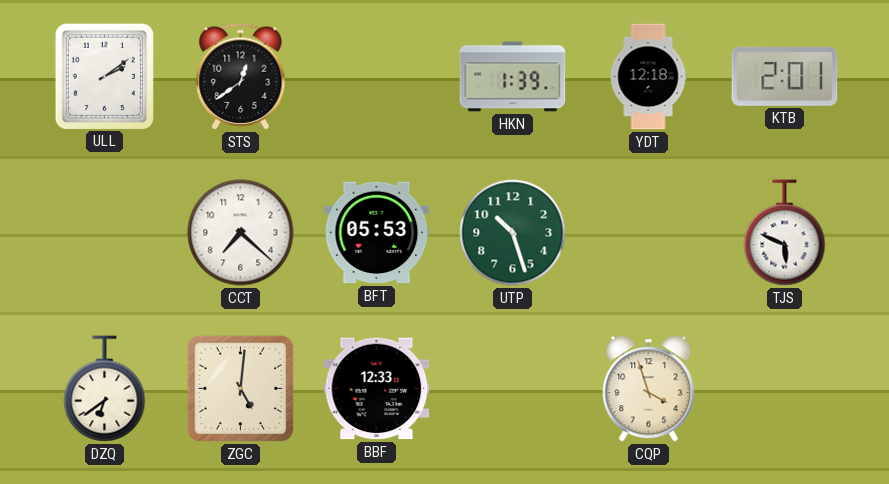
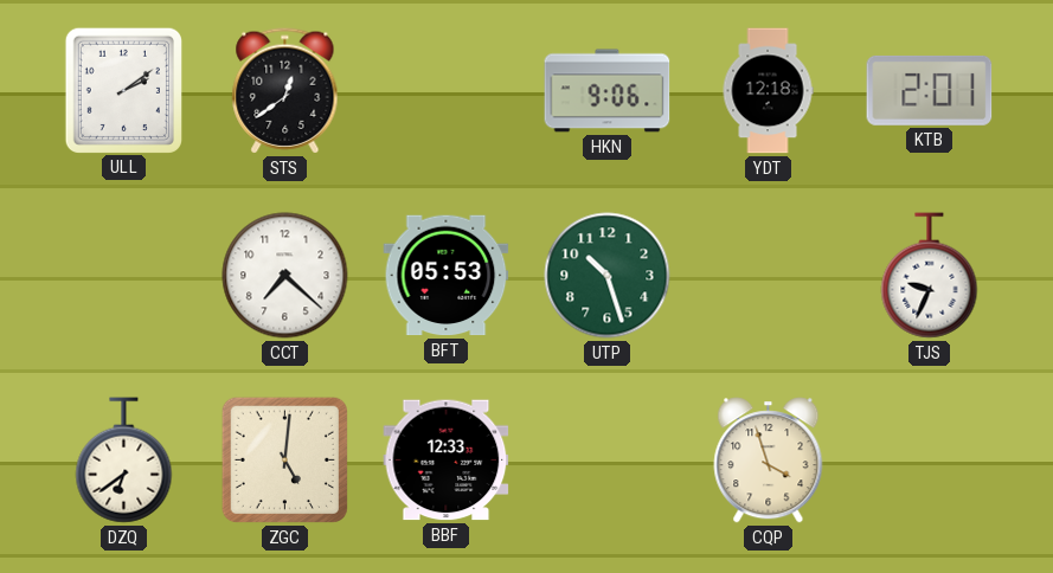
HKN: 1:39 -> 9:06 (608, 91)
TJS: 5:49 -> 9:34 (930, 276)
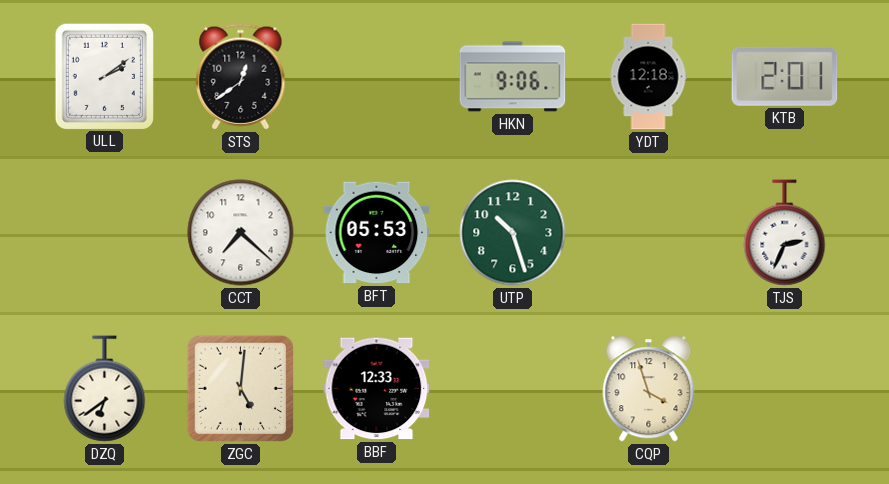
TJS: 9:34 -> 2:34 (785, 233)
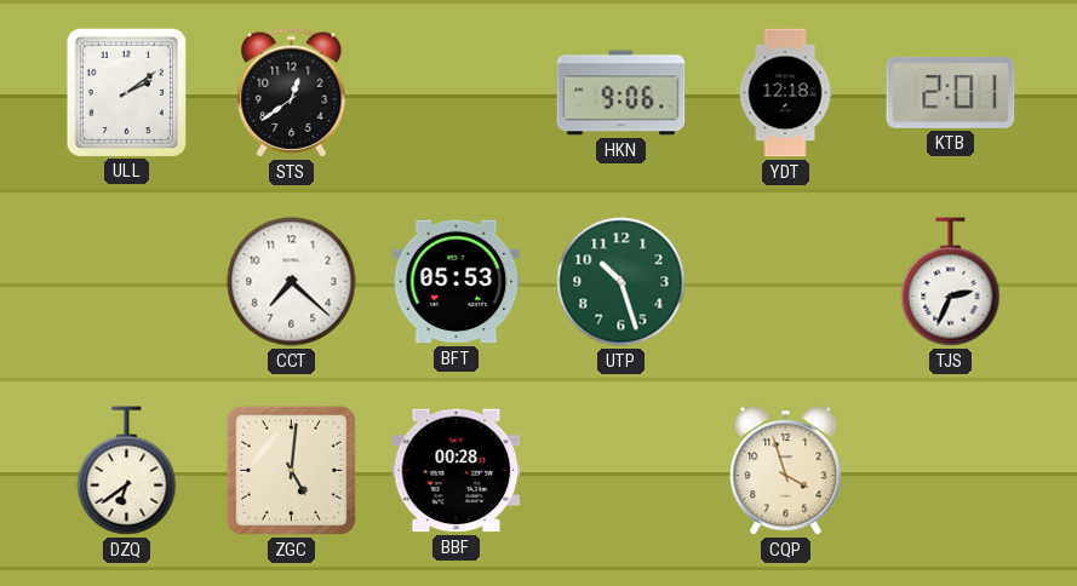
BBF: 12:33 -> 00:28 (457, 471)
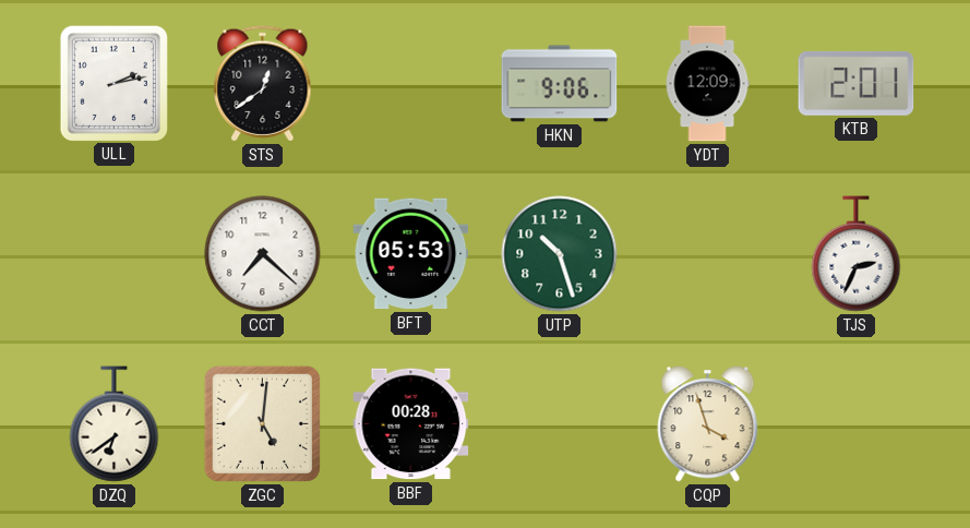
ULL: 2:09 -> 2:13 (113, 83)
YDT: 12:18 -> 12:09 (707, 84)
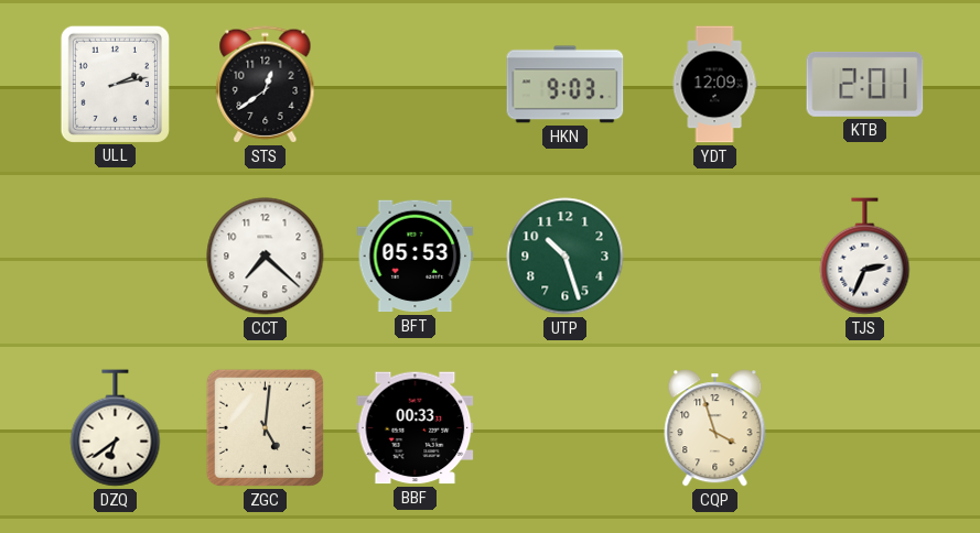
HKN: 9:06 -> 9:03 (566, 85)
BBF: 00:28 -> 00:33 (416, 428)
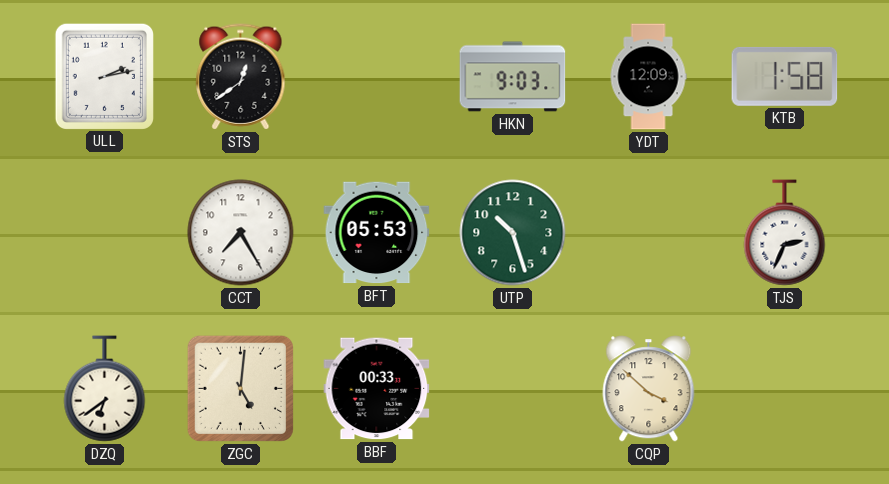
KTB: 2:01 -> 1:58 (785, 76)
CCT: 7:22 -> 7:25 (241, 233)
CQP: 3:57 -> 3:52 (649, 389)
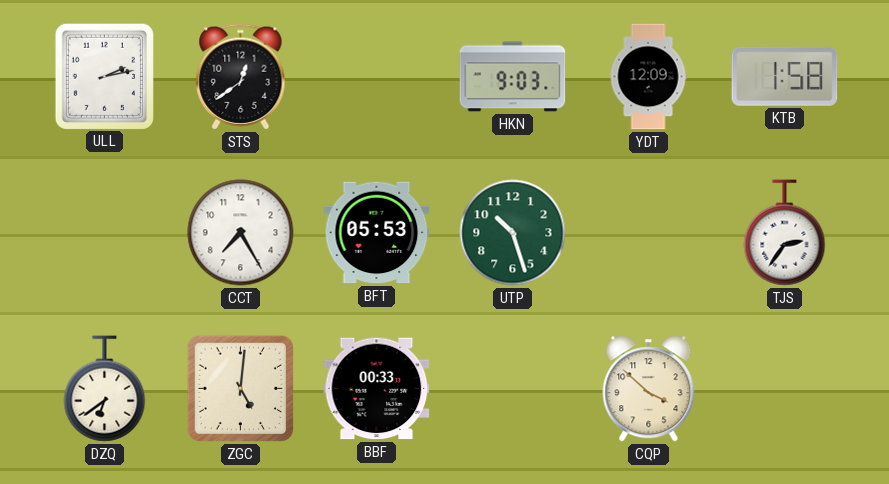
TJS: 2:34 -> 2:36 (785, 233)
